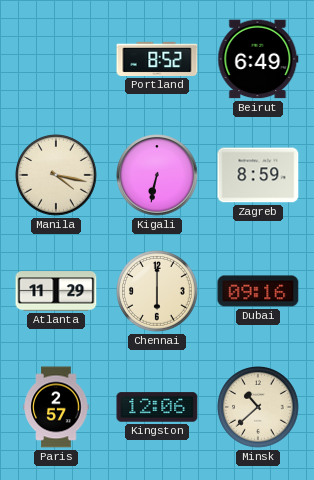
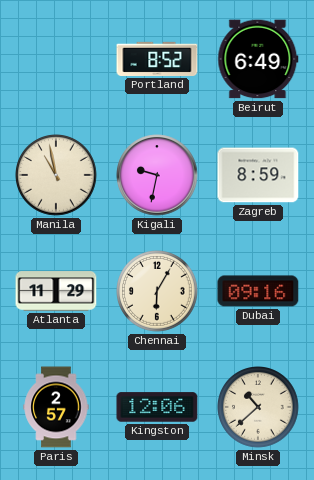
Manila: 4:17 -> 10:58 (57, 176)
Kigali: 6:32 -> 9:32 (157, 175)
Chennai: 6:00 -> 6:05 (158, 292)
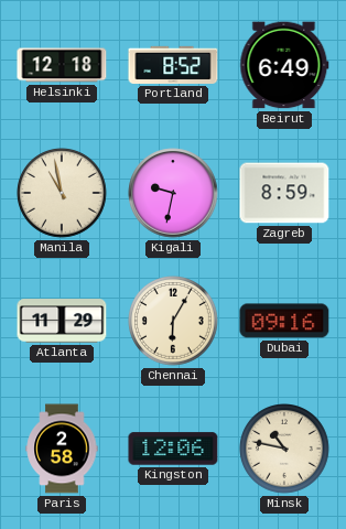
Helsinki: none -> 12:18 (62, 65)
Paris: 2:57 -> 2:58 (62, 449)
Minsk: 10:38 -> 10:47 (285, 450)
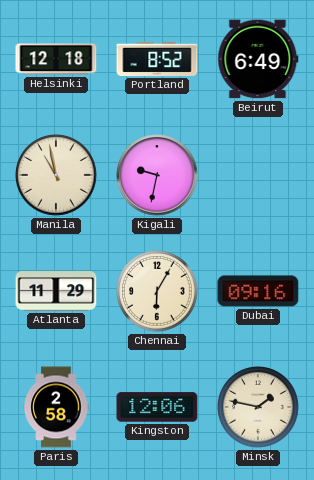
Zagreb: 8:59 -> none (284, 193)
Minsk: 10:47 -> 1:47 (259, 408)
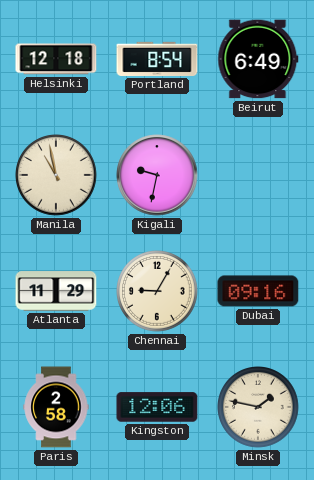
Portland: 8:52 -> 8:54 (157, 59)
Chennai: 6:05 -> 9:05 (158, 292)
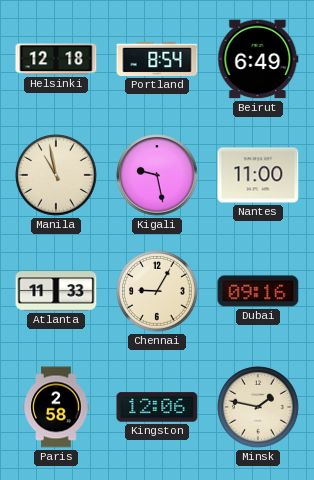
Kigali: 9:32 -> 9:28 (157, 175)
Nantes: none -> 11:00 (258, 175)
Atlanta: 11:29 -> 11:33 (56, 291)
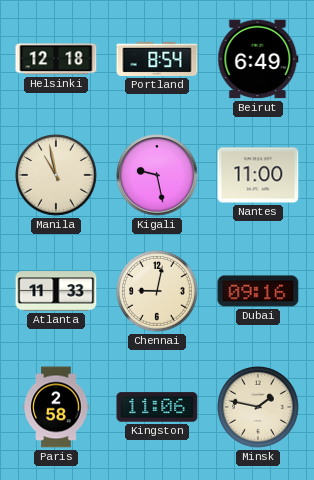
Chennai: 9:05 -> 9:02 (158, 292)
Kingston: 12:06 -> 11:06 (157, 407)
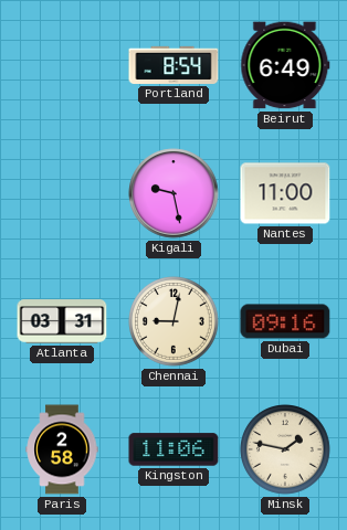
Helsinki: 12:18 -> none (56, 59)
Manila: 10:58 -> none (57, 176)
Atlanta: 11:33 -> 03:31 (62, 321)
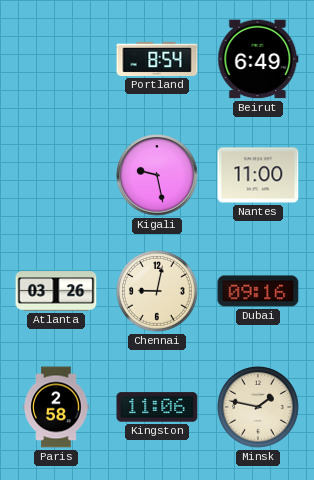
Atlanta: 03:31 -> 03:26 (56, 291)
